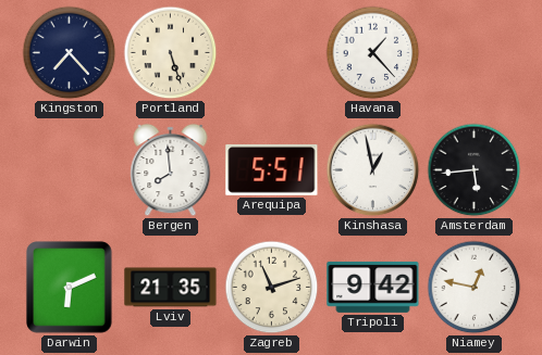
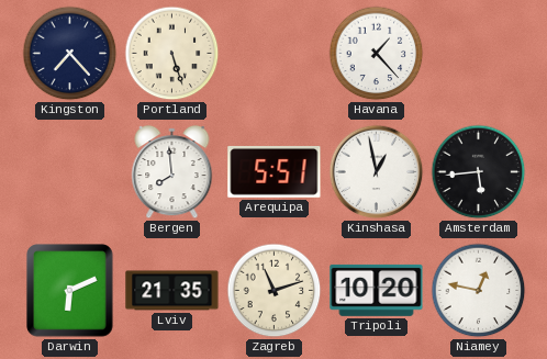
Tripoli: 9:42 -> 10:20 (377, 290)
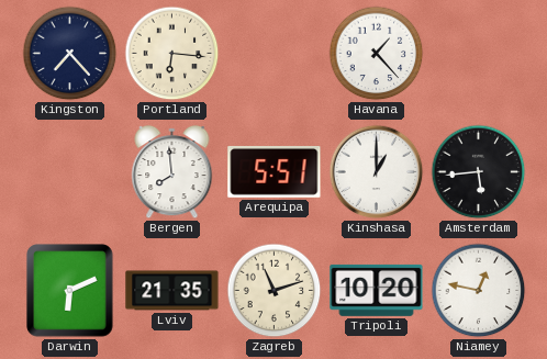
Portland: 5:27 -> 6:16 (172, 54)
Kinshasa: 12:58 -> 1:00 (377, 172)
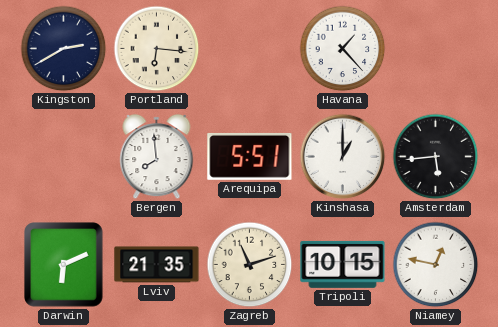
Kingston: 7:23 -> 2:40 (64, 49)
Tripoli: 10:20 -> 10:15 (343, 264)
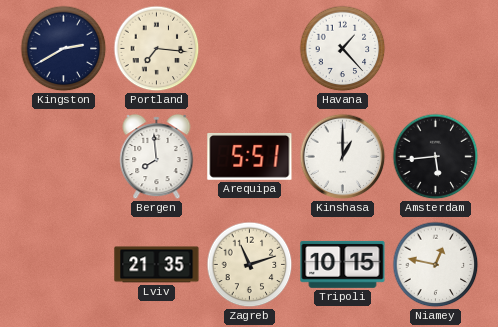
Portland: 6:16 -> 7:16 (157, 49)
Darwin: 6:11 -> none (64, 265)
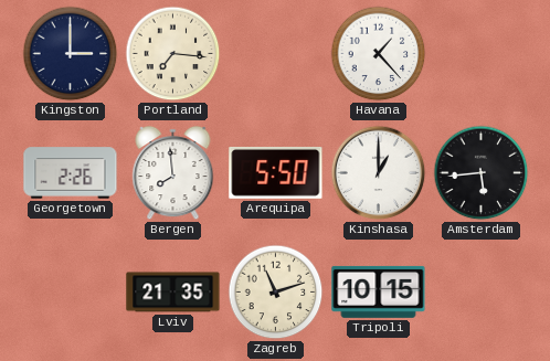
Kingston: 2:40 -> 3:00 (71, 54)
Georgetown: none -> 2:26 (71, 173)
Arequipa: 5:51 -> 5:50 (276, 172)
Niamey: 12:47 -> none (436, 265)
